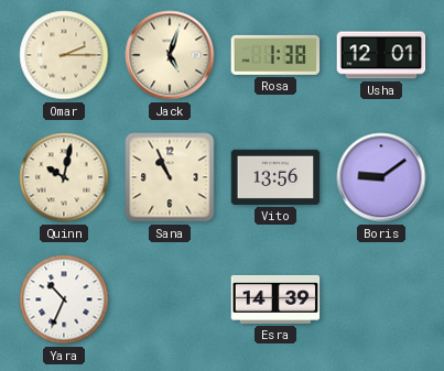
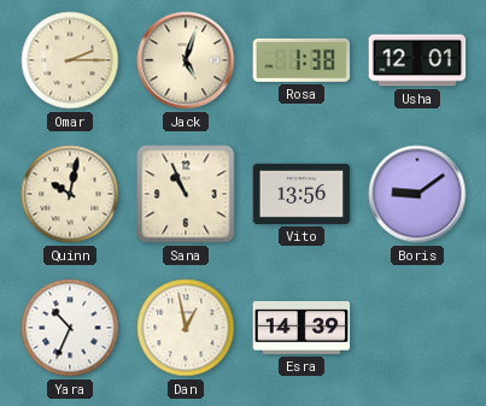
Dan: none -> 12:58 (186, 328)
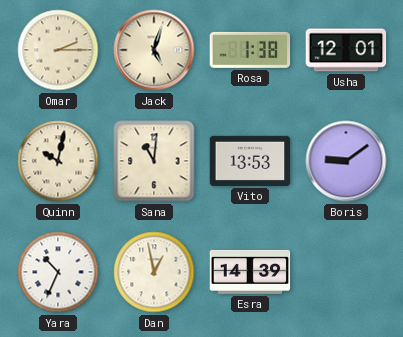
Sana: 10:56 -> 11:01 (154, 161)
Vito: 13:56 -> 13:53 (250, 161)
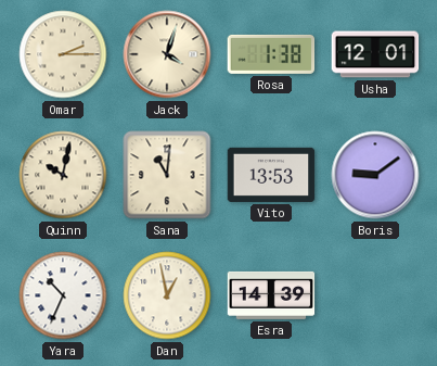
Jack: 5:03 -> 4:03 (167, 54)
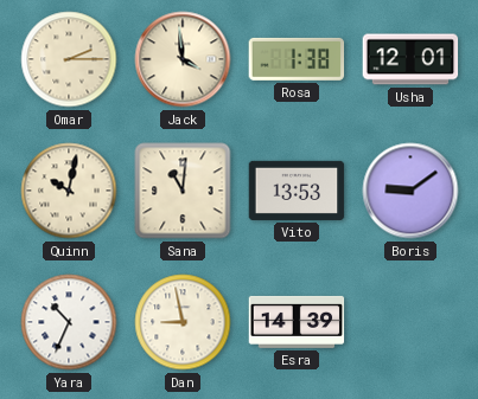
Jack: 4:03 -> 3:59 (183, 59)
Dan: 12:58 -> 8:58 (183, 322)
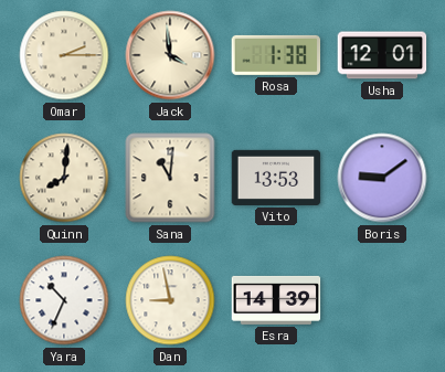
Quinn: 10:02 -> 8:01 (64, 178)
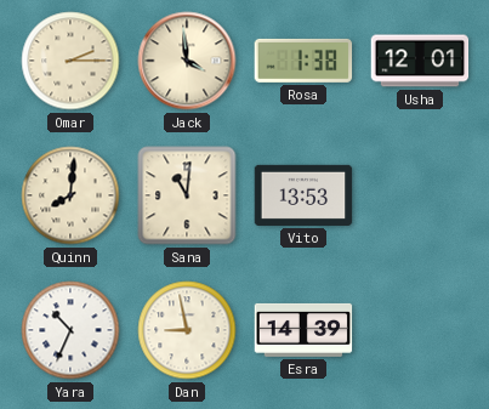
Boris: 9:09 -> none (382, 178)
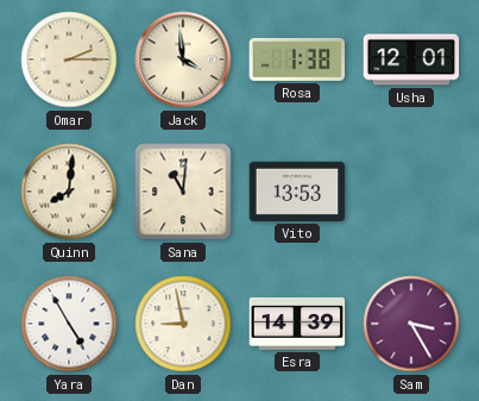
Yara: 10:34 -> 4:55 (69, 324)
Sam: none -> 3:25 (411, 324)
